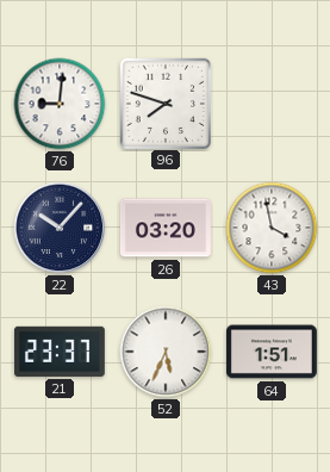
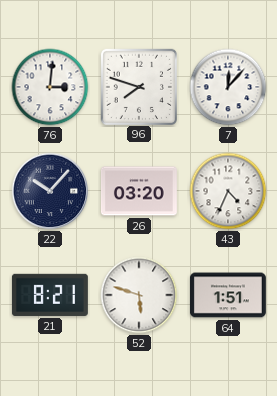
76: 9:01 -> 3:01 (50, 87)
7: none -> 12:07 (228, 87)
43: 3:58 -> 4:34 (228, 191)
21: 23:37 -> 8:21 (50, 295)
52: 5:34 -> 5:48 (139, 295)
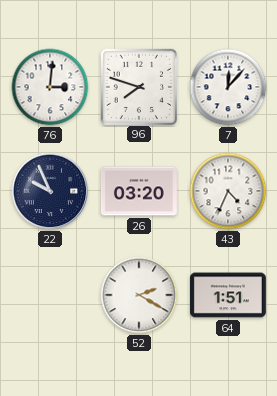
22: 10:07 -> 9:56 (50, 191)
21: 8:21 -> none (50, 295)
52: 5:48 -> 2:20 (139, 295)
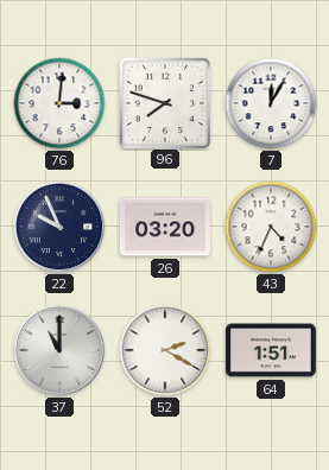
7: 12:07 -> 12:05 (271, 103)
37: none -> 11:00 (59, 350)
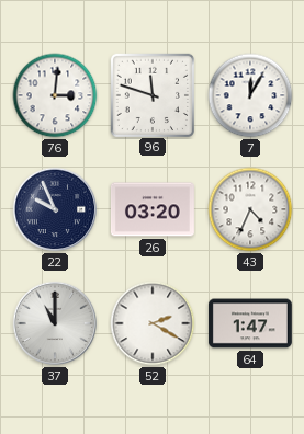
96: 7:48 -> 11:48 (151, 94)
64: 1:51 -> 1:47 (250, 323)
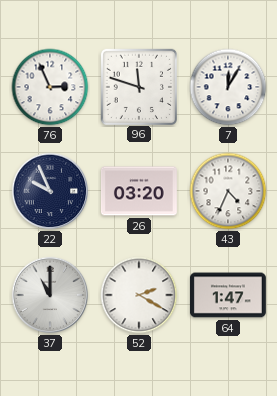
76: 3:01 -> 2:56 (50, 87)
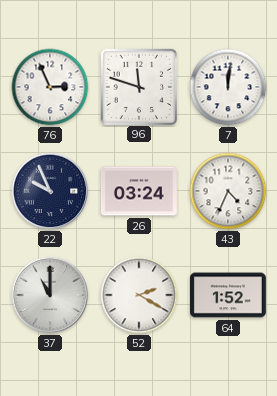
7: 12:05 -> 12:01 (228, 87)
26: 03:20 -> 03:24 (139, 191)
64: 1:47 -> 1:52 (228, 295)
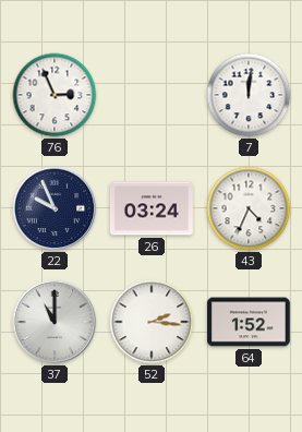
96: 11:48 -> none (138, 86)
52: 2:20 -> 2:16 (152, 322)
